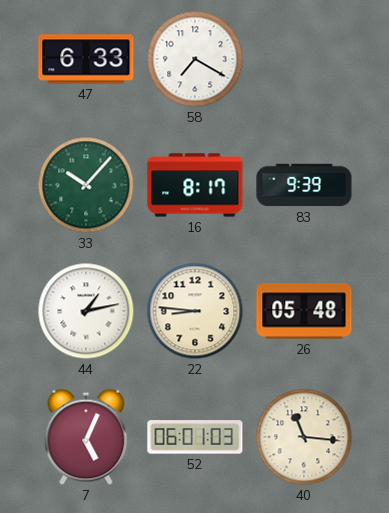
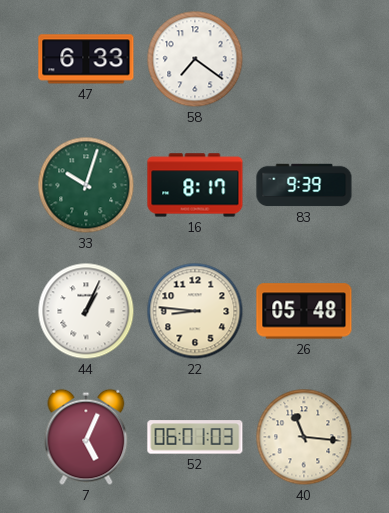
58: 7:20 -> 7:21 (195, 59)
33: 10:07 -> 10:03 (86, 185)
44: 1:13 -> 1:04 (86, 311)
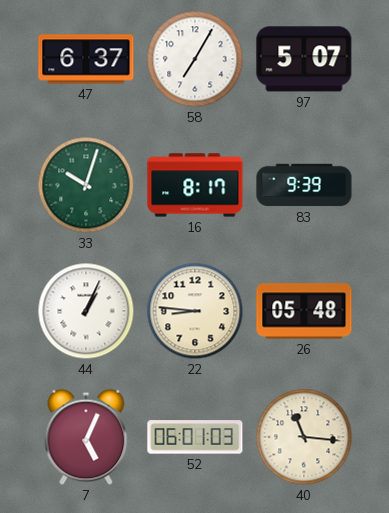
47: 6:33 -> 6:37 (86, 59)
58: 7:21 -> 7:05 (195, 59)
97: none -> 5:07 (304, 59)
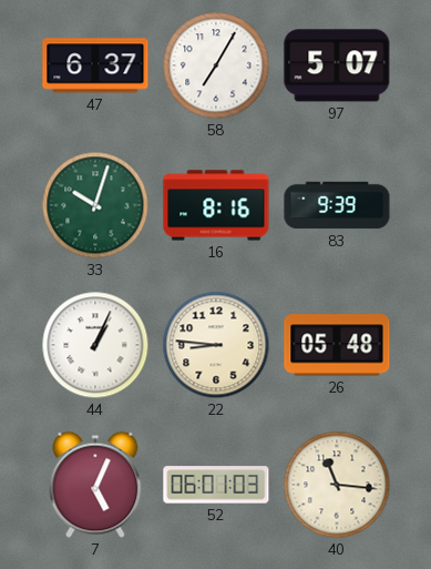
16: 8:17 -> 8:16 (216, 205)
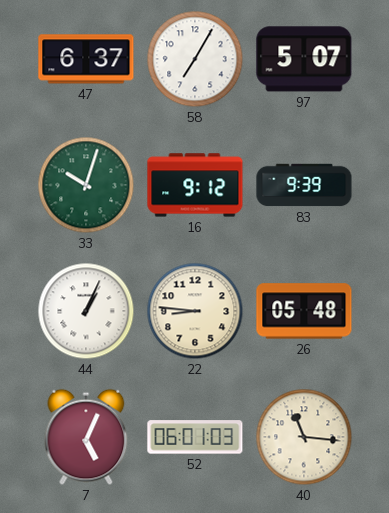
16: 8:16 -> 9:12 (195, 185)
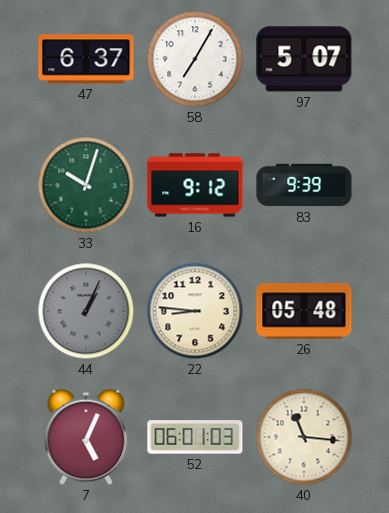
44 dial: white -> grey (86, 311)
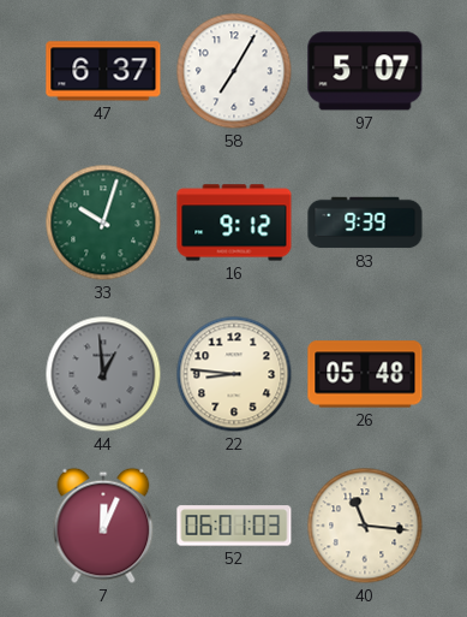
44: 1:04 -> 12:59 (103, 374)
7: 5:04 -> 12:04 (103, 526)
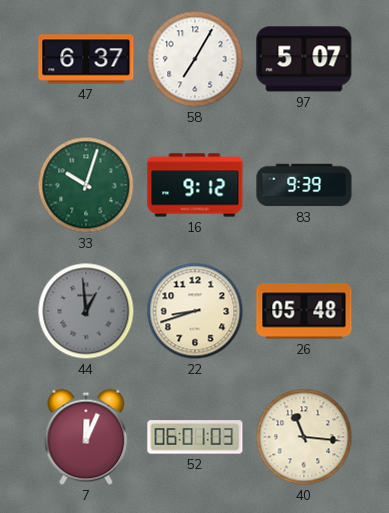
22: 8:46 -> 8:42 (195, 311)
